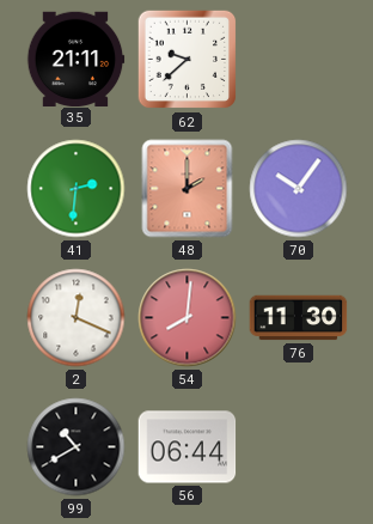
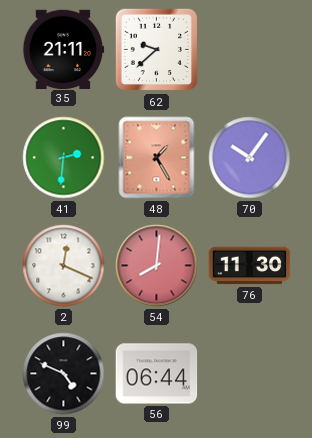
48: 2:00 -> 1:25 (157, 158)
99: 10:40 -> 4:49 (64, 374)
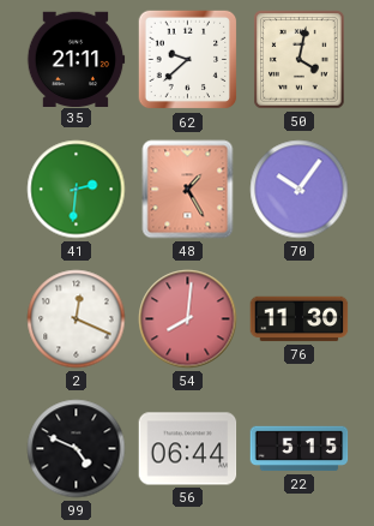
50: none -> 4:02 (300, 60)
22: none -> 5:15 (300, 449)
